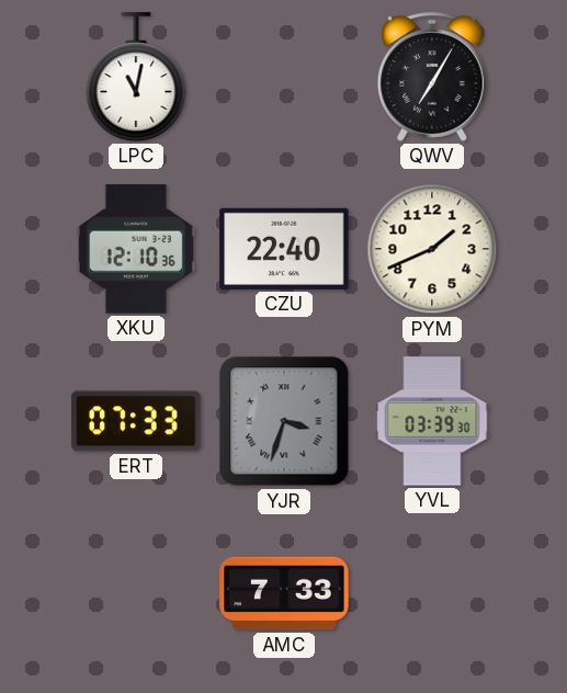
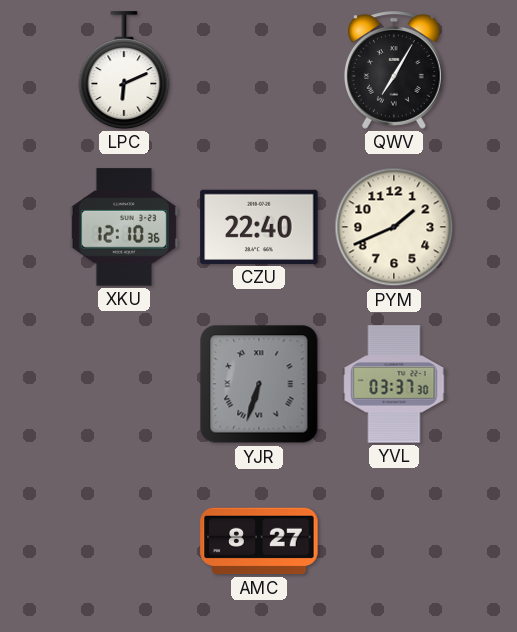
LPC: 11:02 -> 6:11 (124, 70)
ERT: 07:33 -> none (136, 421)
YJR: 3:33 -> 6:33 (259, 384)
YVL: 03:39 -> 03:37 (394, 384)
AMC: 7:33 -> 8:27 (259, 541)
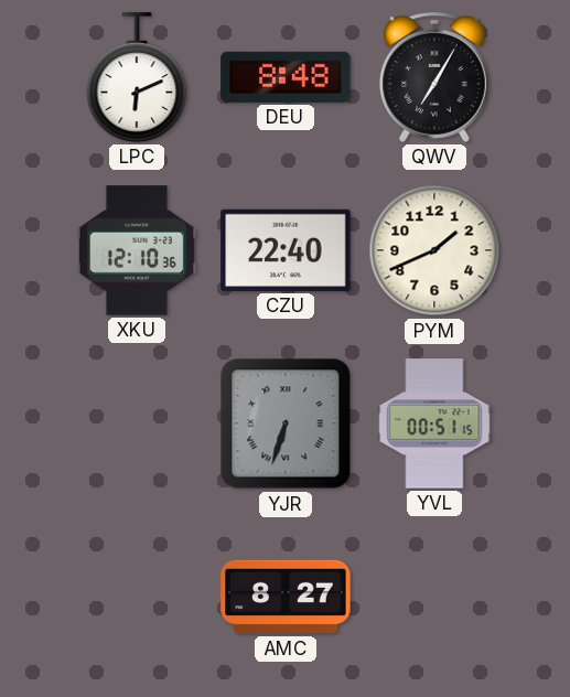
DEU: none -> 8:48 (286, 77)
YVL: 03:37 -> 00:51 (434, 423)
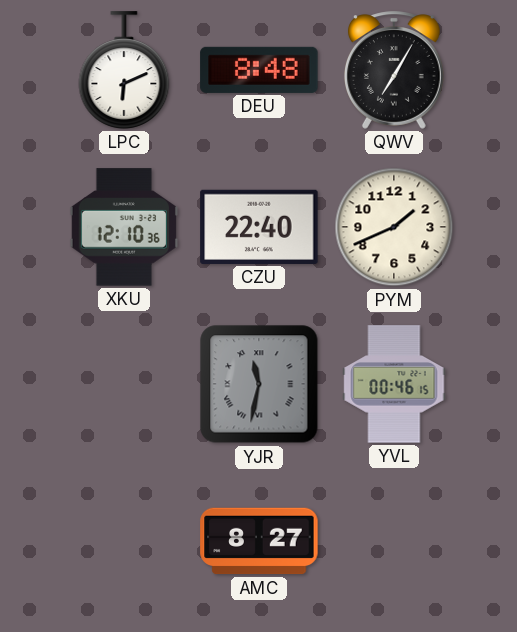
YJR: 6:33 -> 11:32 (259, 384)
YVL: 00:51 -> 00:46 (394, 384)
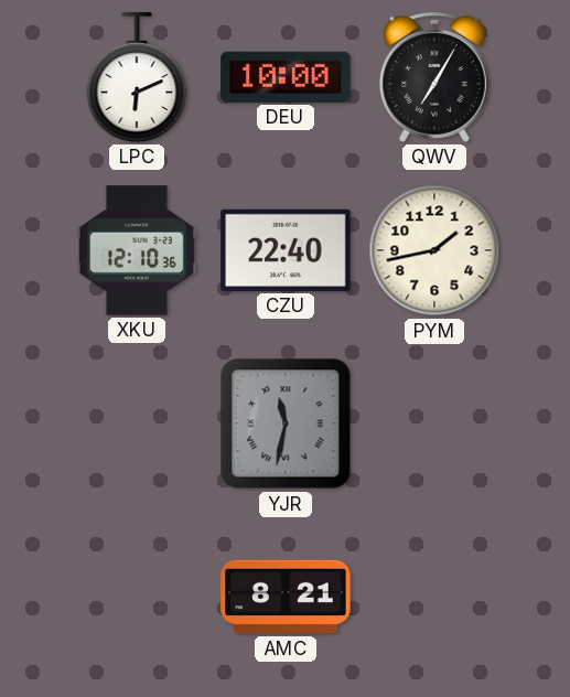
DEU: 8:48 -> 10:00 (286, 77)
PYM: 1:41 -> 1:43 (434, 250)
YVL: 00:46 -> none (394, 384)
AMC: 8:27 -> 8:21 (286, 597)
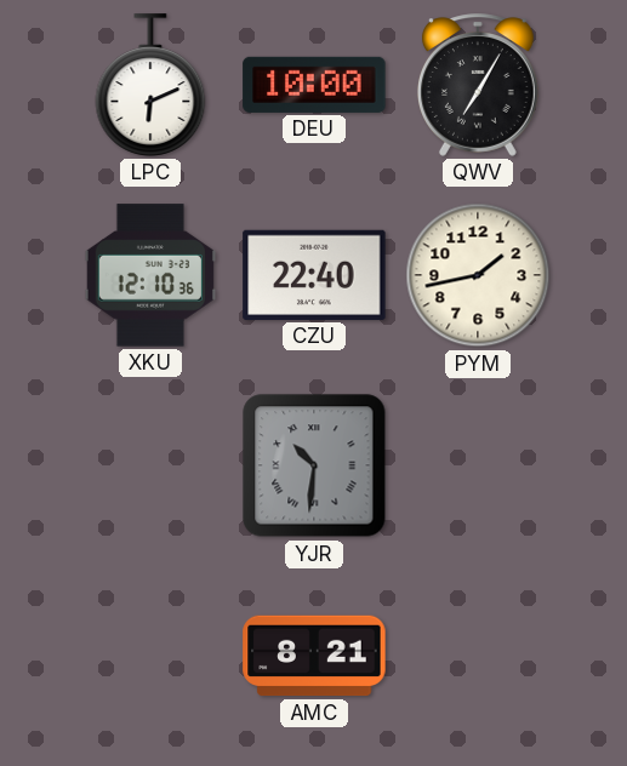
YJR: 11:32 -> 10:31 (314, 465)
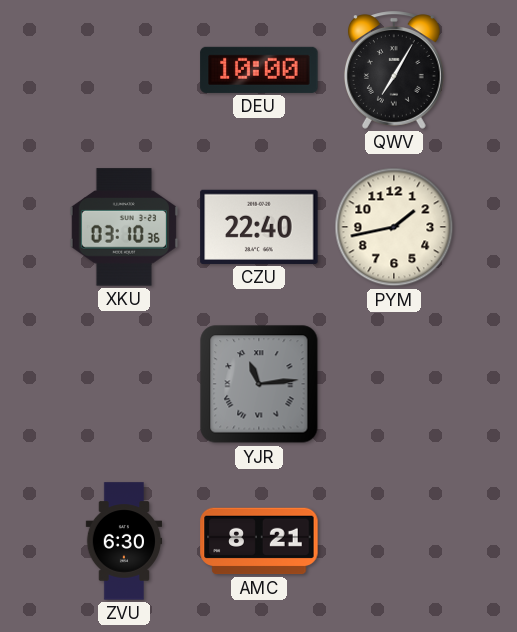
LPC: 6:11 -> none (150, 85)
XKU: 12:10 -> 03:10 (123, 227)
YJR: 10:31 -> 11:14 (259, 384)
ZVU: none -> 6:30 (124, 541)
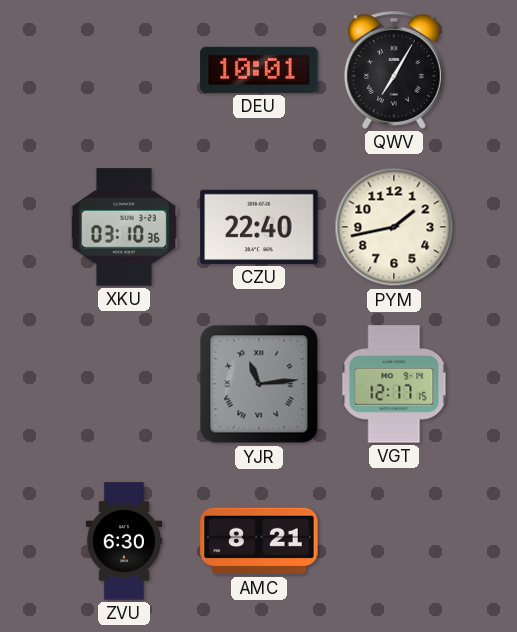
DEU: 10:00 -> 10:01 (259, 70)
VGT: none -> 12:17 (394, 384)
